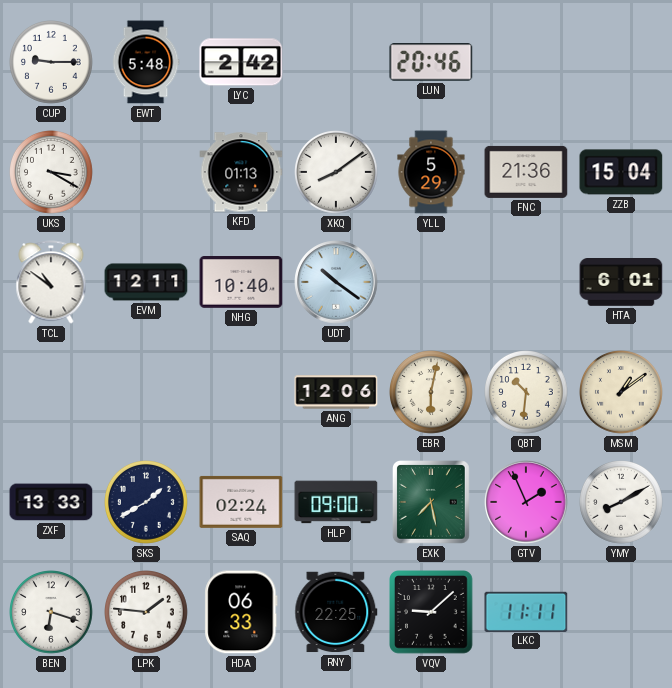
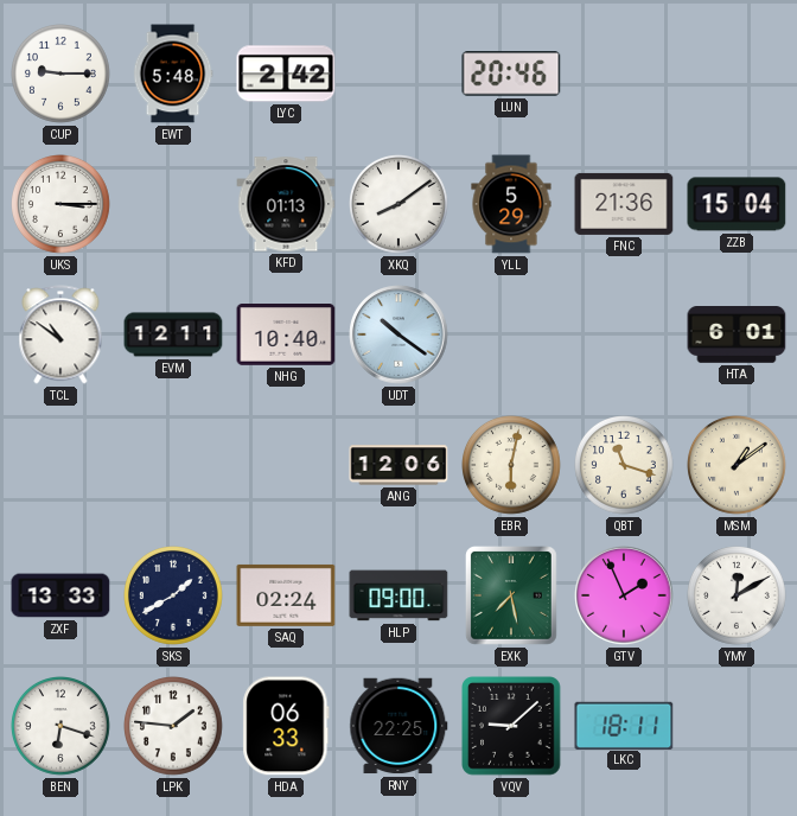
UKS: 3:20 -> 3:15 (62, 205)
QBT: 10:31 -> 11:18 (625, 466)
YMY: 8:10 -> 12:10 (738, 597)
LKC: 11:11 -> 18:11 (624, 725)
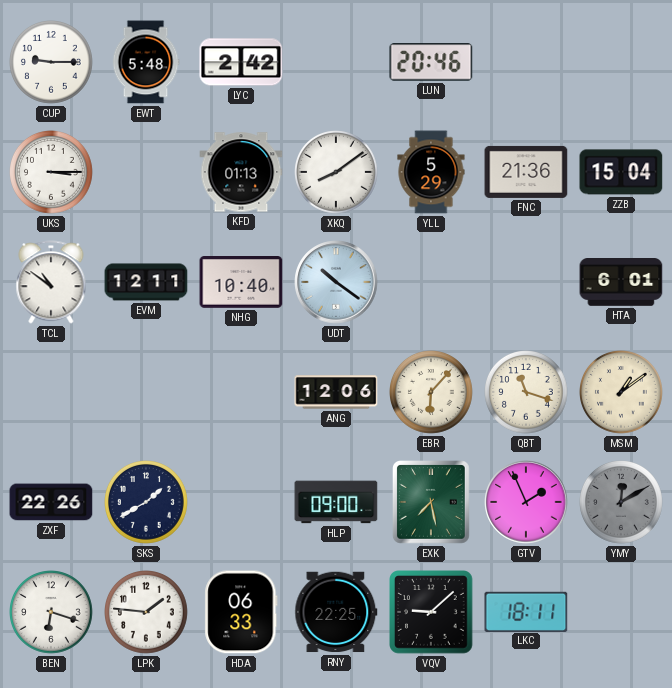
EBR: 6:02 -> 6:07 (432, 393)
ZXF: 13:33 -> 22:26 (51, 502)
SAQ: 02:24 -> none (286, 595)
YMY dial: white -> grey (622, 503)
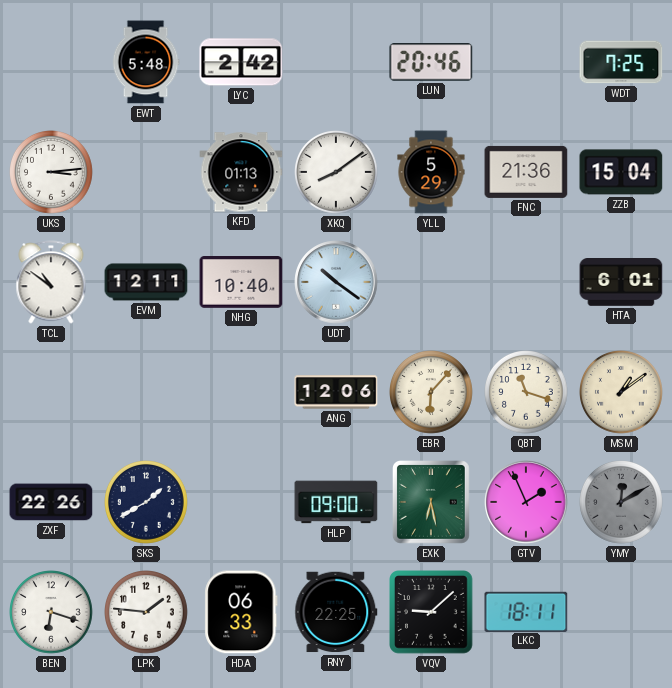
CUP: 9:15 -> none (52, 63)
WDT: none -> 7:25 (621, 62)
UKS: 3:15 -> 3:14 (52, 173)
EXK: 7:28 -> 6:28 (432, 503)
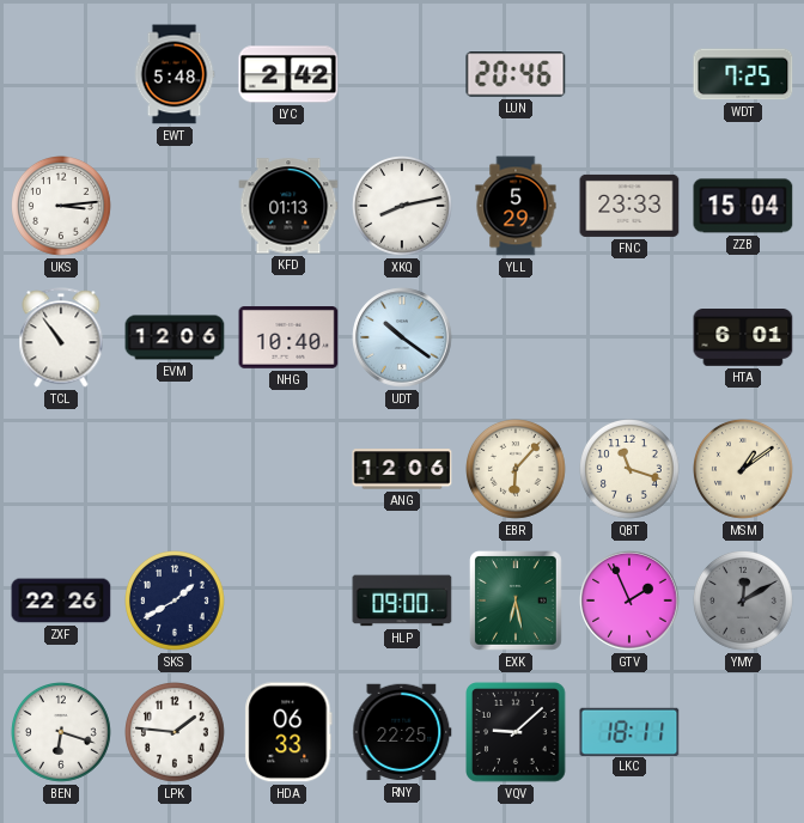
XKQ: 8:09 -> 8:13 (403, 207)
FNC: 21:36 -> 23:33 (629, 206)
TCL: 10:51 -> 10:54 (61, 337)
EVM: 12:11 -> 12:06 (175, 337)
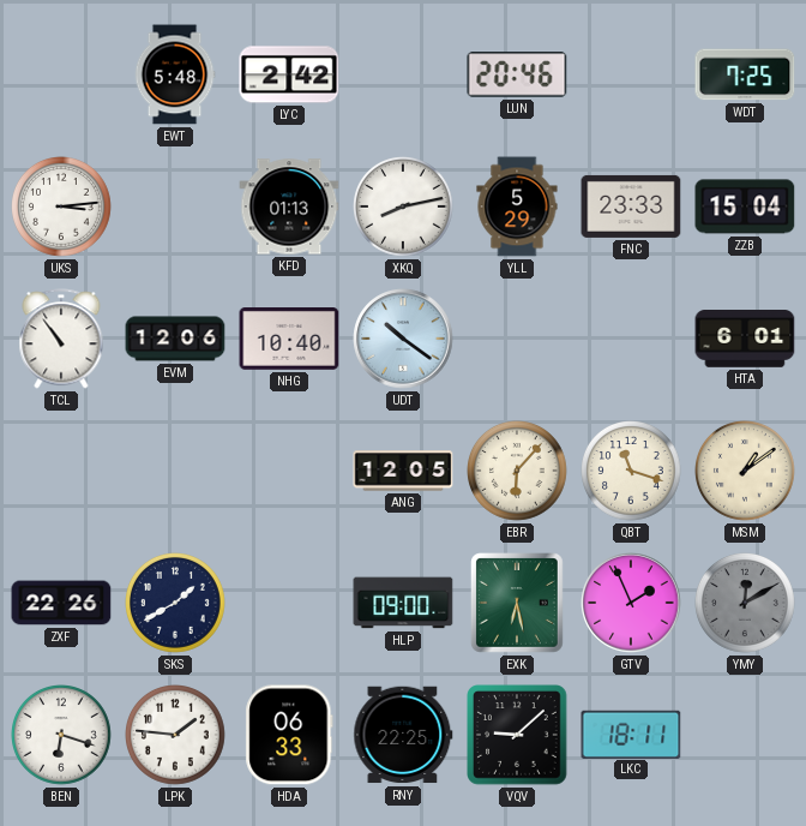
ANG: 12:06 -> 12:05 (403, 471)
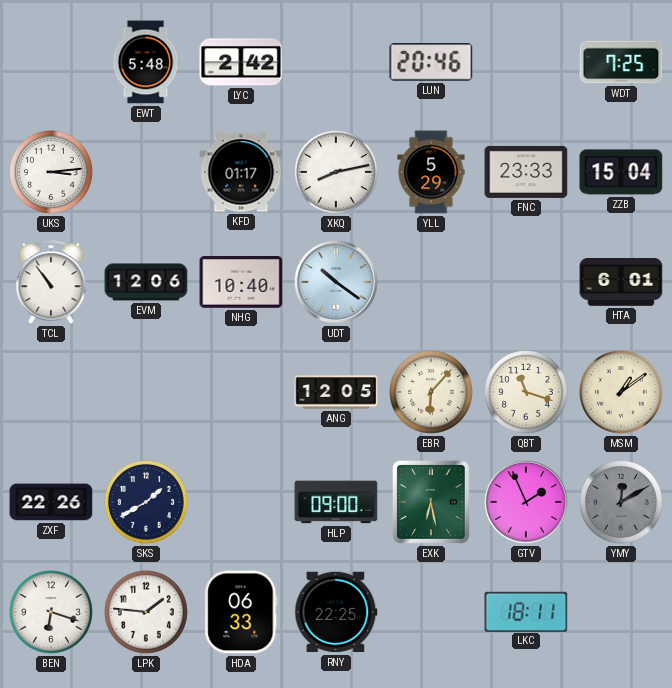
KFD: 01:13 -> 01:17 (241, 172)
VQV: 9:08 -> none (518, 736)
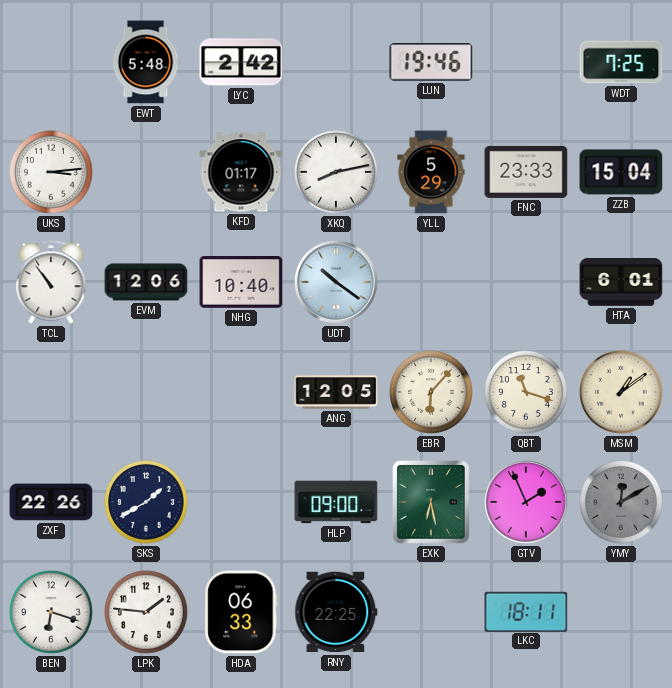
LUN: 20:46 -> 19:46 (431, 62)
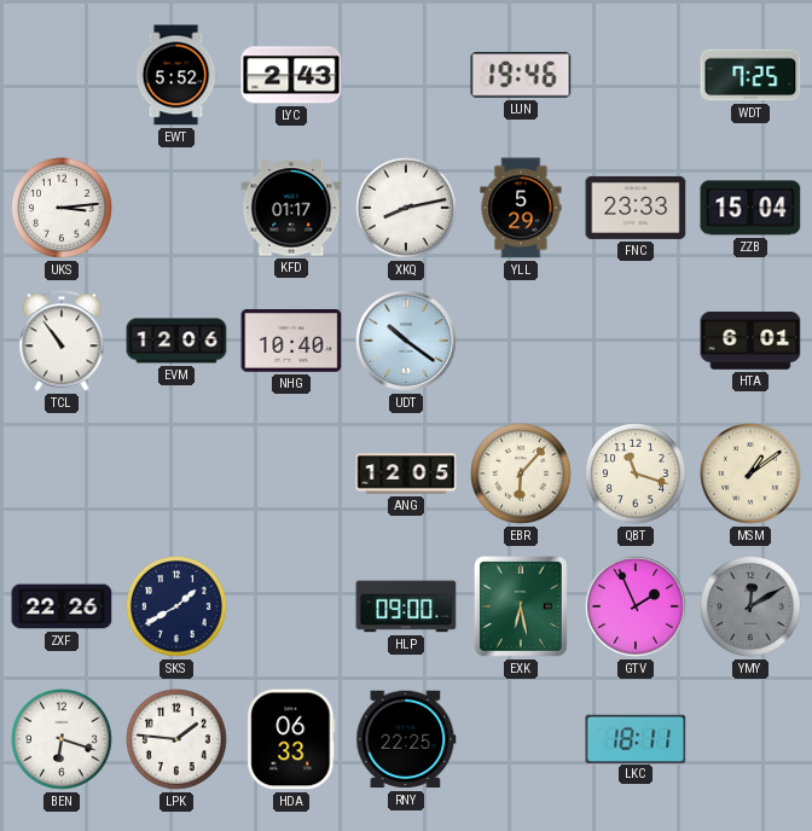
EWT: 5:48 -> 5:52 (176, 75)
LYC: 2:42 -> 2:43 (291, 75)
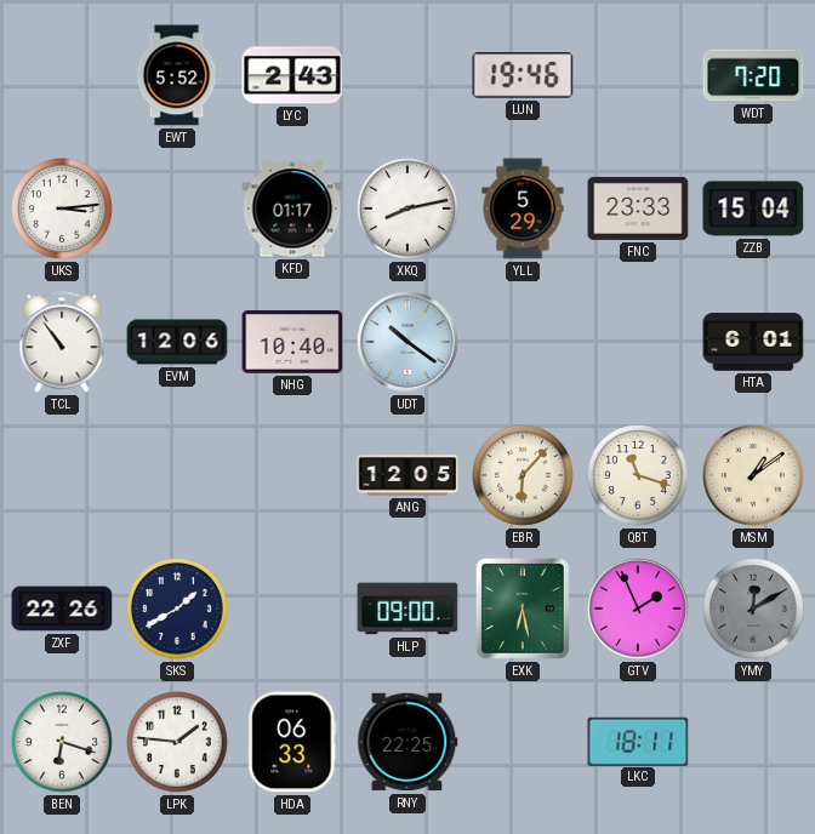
WDT: 7:25 -> 7:20 (753, 75)
